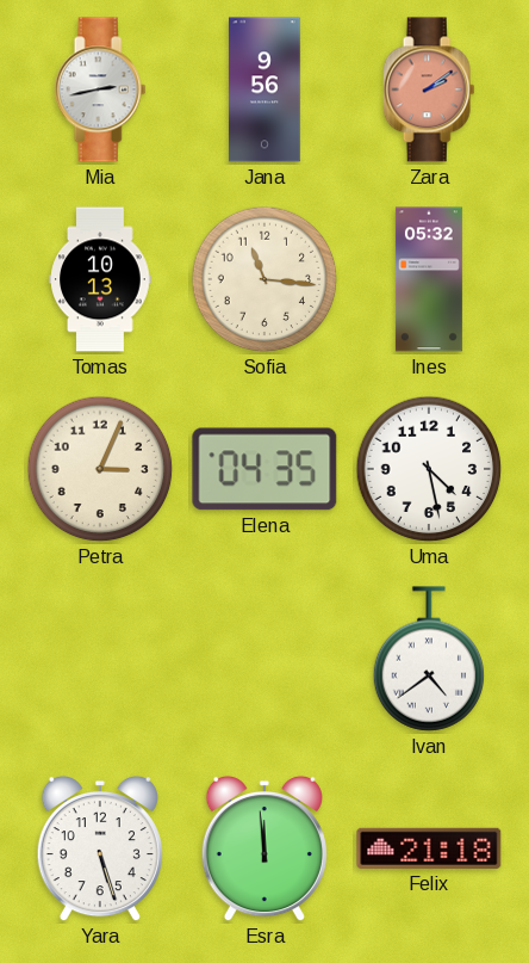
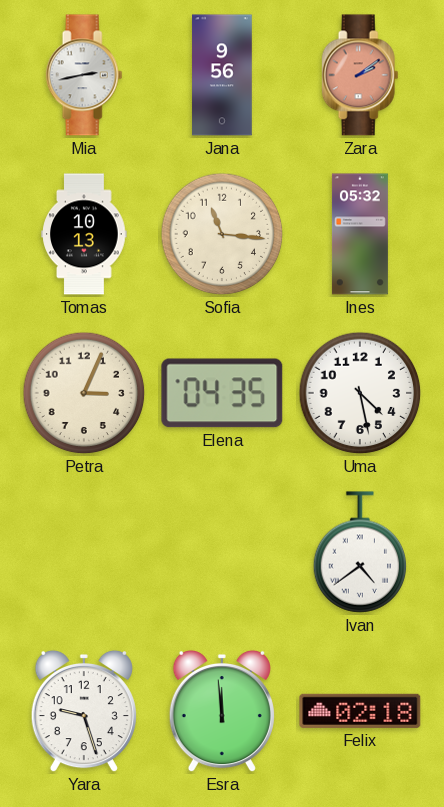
Yara: 5:27 -> 9:27 (84, 711)
Felix: 21:18 -> 02:18 (360, 711)
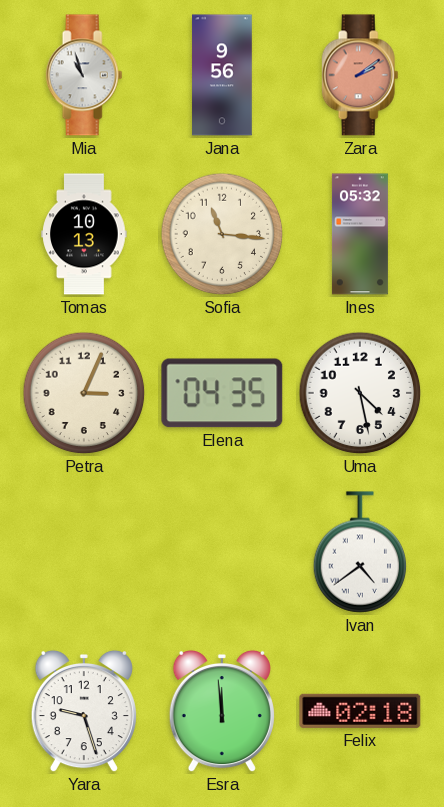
Mia: 2:43 -> 10:57 (84, 75)
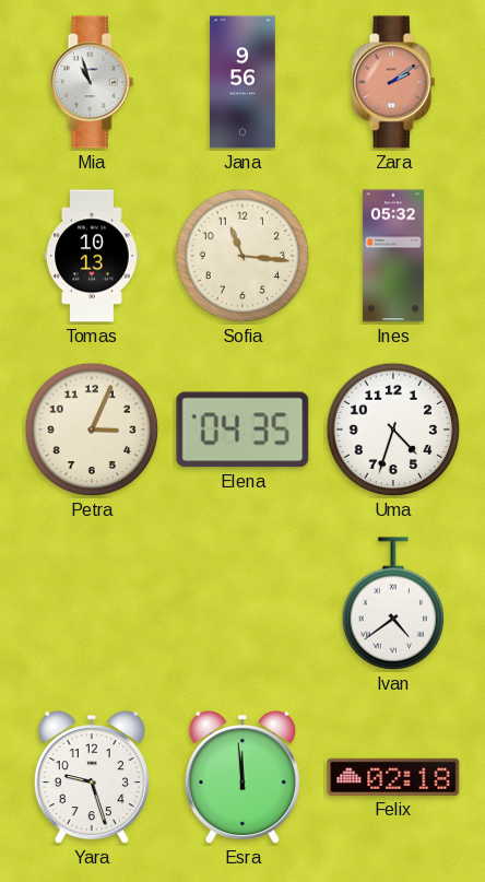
Uma: 4:28 -> 4:33 (393, 430)
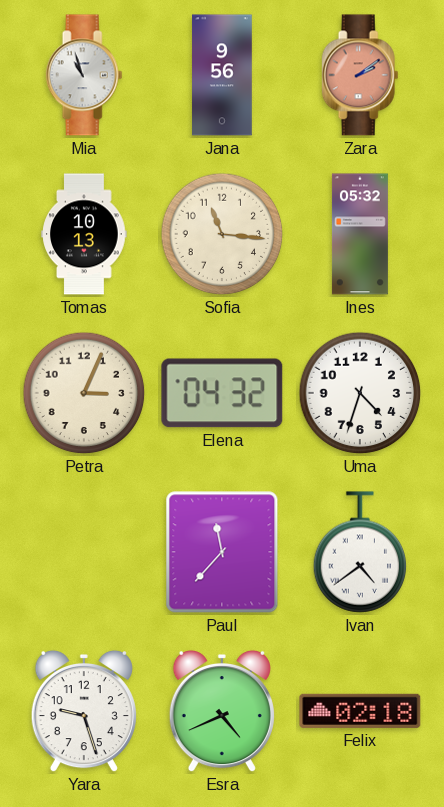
Elena: 04:35 -> 04:32 (222, 393)
Paul: none -> 11:37 (222, 552)
Esra: 11:59 -> 4:41 (222, 711)
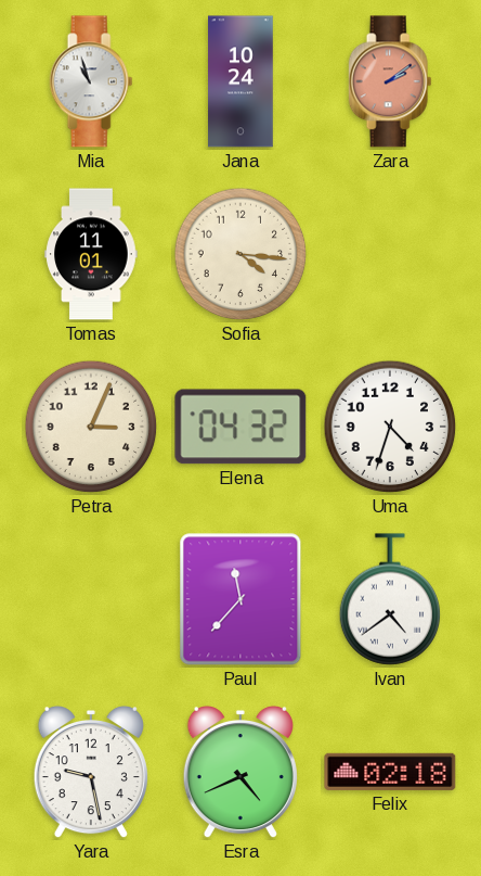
Jana: 9:56 -> 10:24 (240, 81)
Tomas: 10:13 -> 11:01 (91, 254)
Sofia: 11:16 -> 4:16 (240, 254)
Ines: 05:32 -> none (360, 234)
Yara: 9:27 -> 9:28 (91, 772)
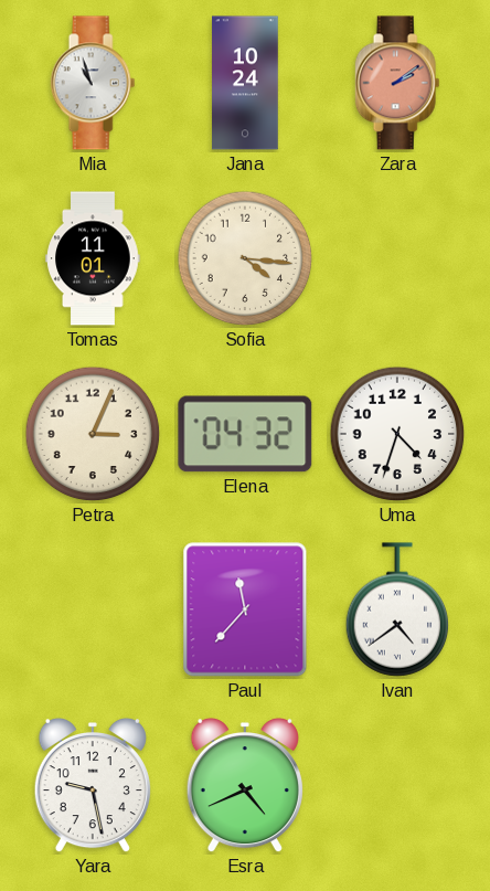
Felix: 02:18 -> none (390, 772)
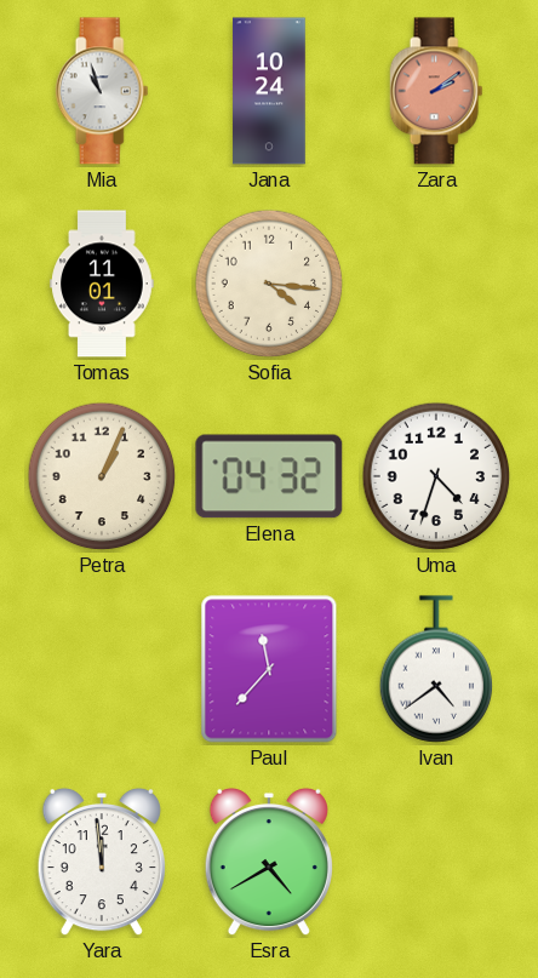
Petra: 3:04 -> 1:04 (102, 476)
Yara: 9:28 -> 11:59 (102, 862)
Esra: 4:41 -> 4:40 (269, 862)
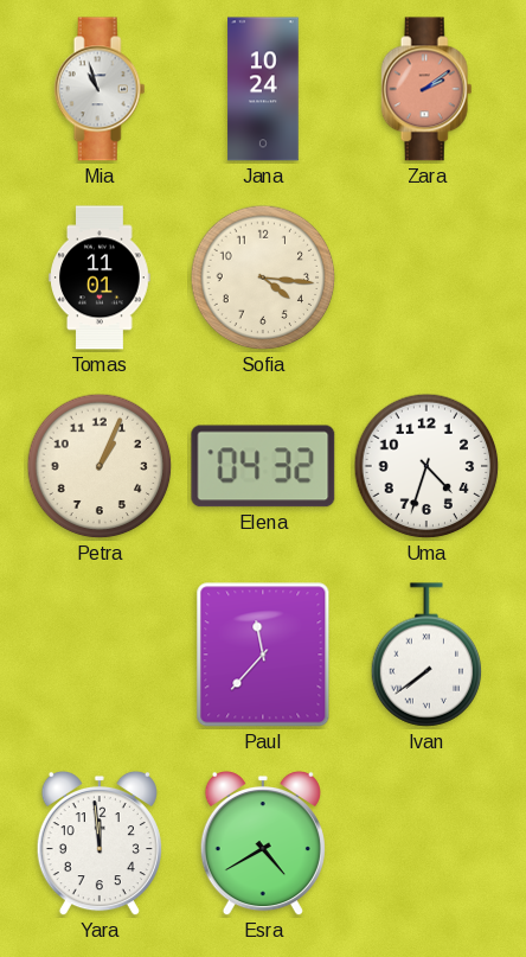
Ivan: 4:39 -> 7:39 (426, 655)
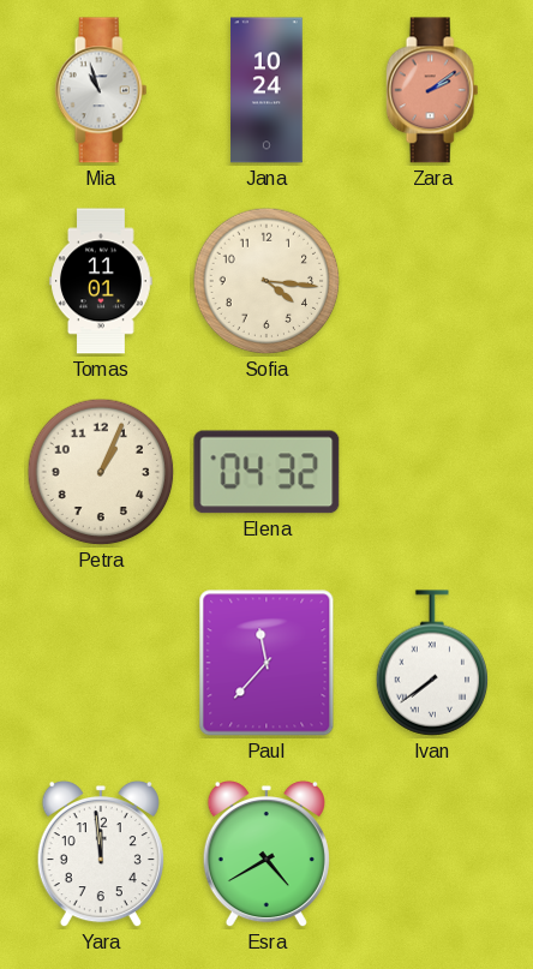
Uma: 4:33 -> none (426, 466)
